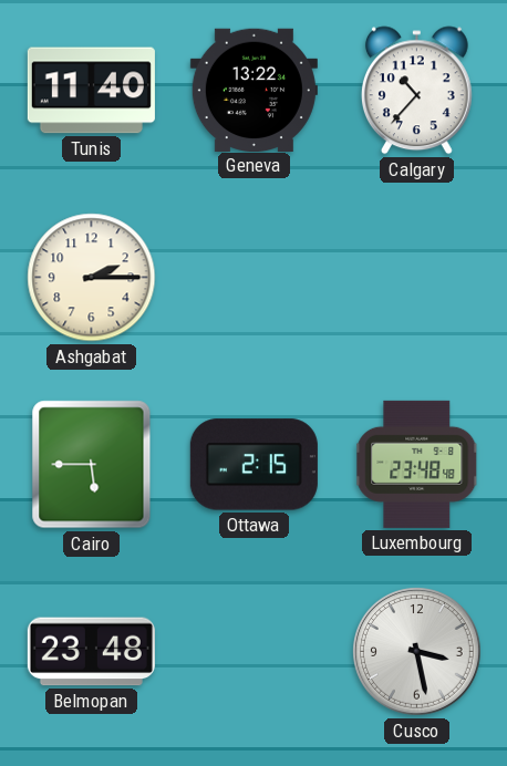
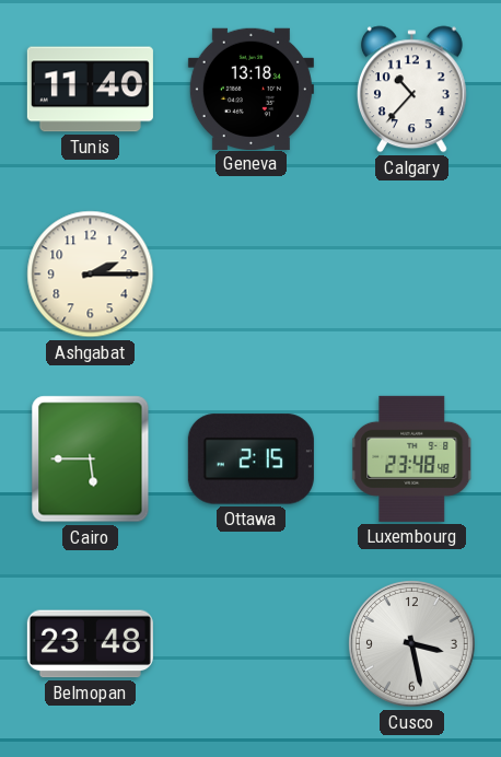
Geneva: 13:22 -> 13:18 (250, 89)
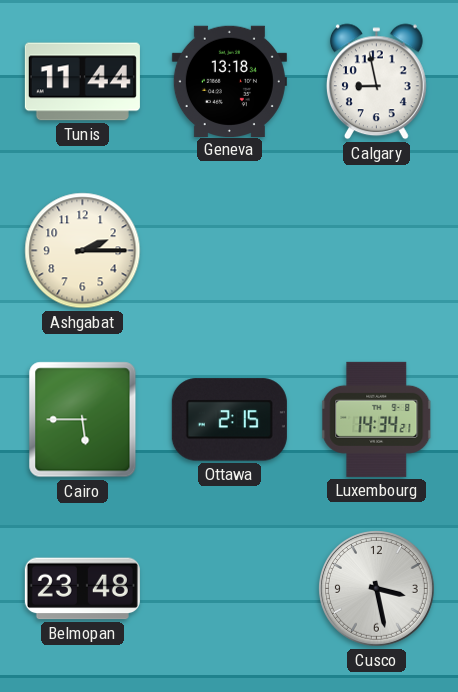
Tunis: 11:40 -> 11:44 (82, 82)
Calgary: 10:37 -> 8:58 (376, 82)
Luxembourg: 23:48 -> 14:34 (377, 419)
